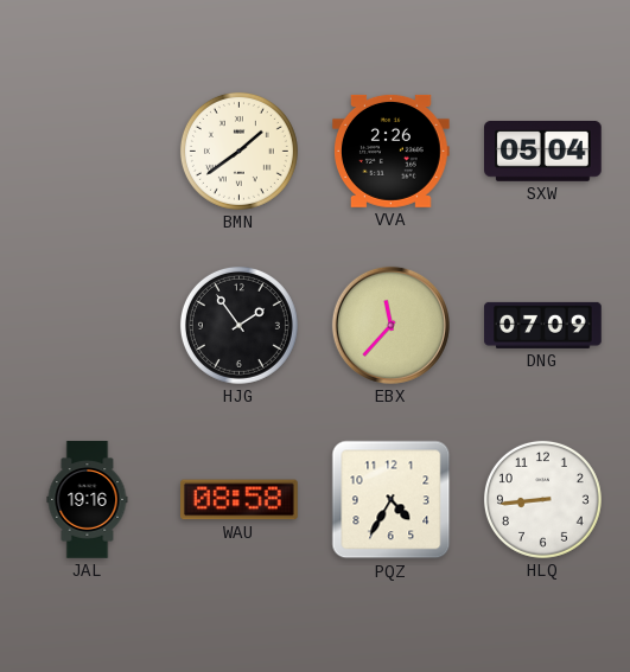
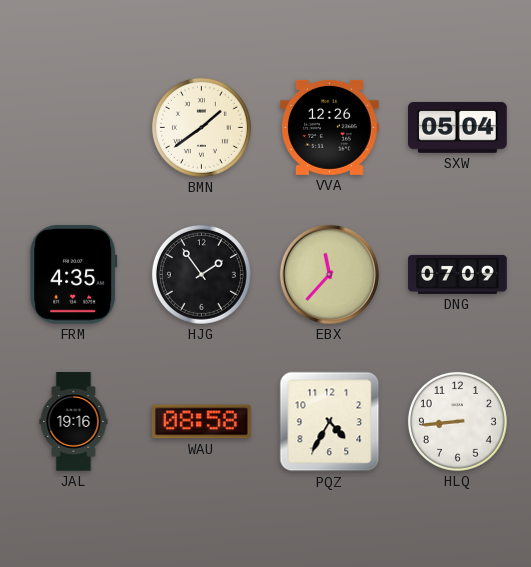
VVA: 2:26 -> 12:26 (330, 127)
FRM: none -> 4:35 (74, 274)
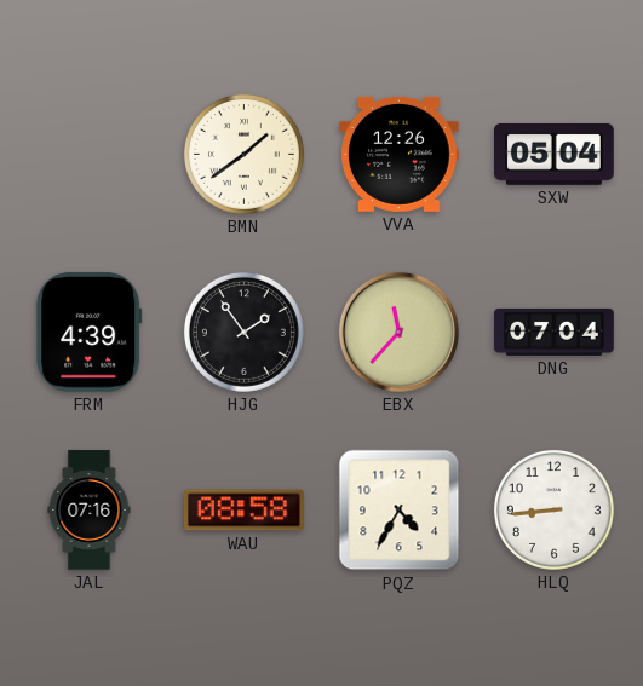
FRM: 4:35 -> 4:39 (90, 332)
DNG: 07:09 -> 07:04 (555, 332)
JAL: 19:16 -> 07:16 (90, 511)
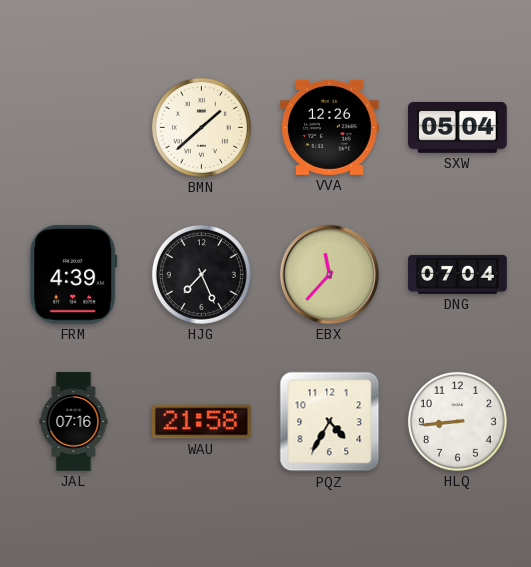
BMN: 1:39 -> 1:38 (201, 127)
HJG: 1:54 -> 7:26 (201, 274)
WAU: 08:58 -> 21:58 (202, 422)
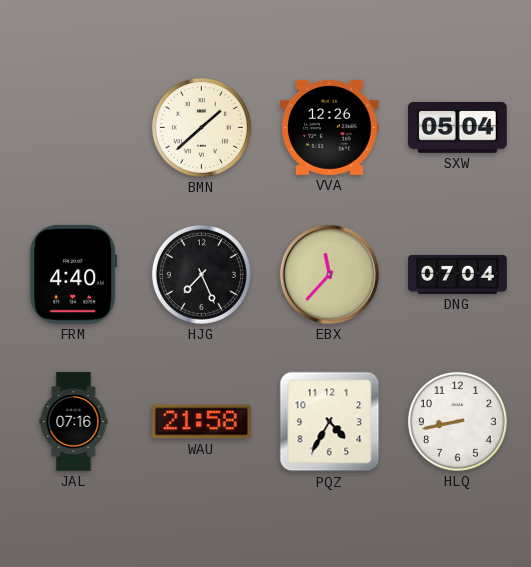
FRM: 4:39 -> 4:40 (74, 274)
HLQ: 8:44 -> 8:43 (457, 421)
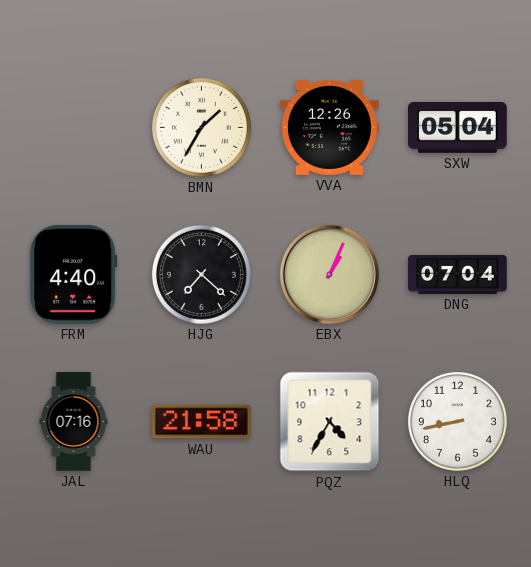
BMN: 1:38 -> 1:35 (201, 127)
HJG: 7:26 -> 7:22 (201, 274)
EBX: 11:37 -> 1:04 (329, 274)
